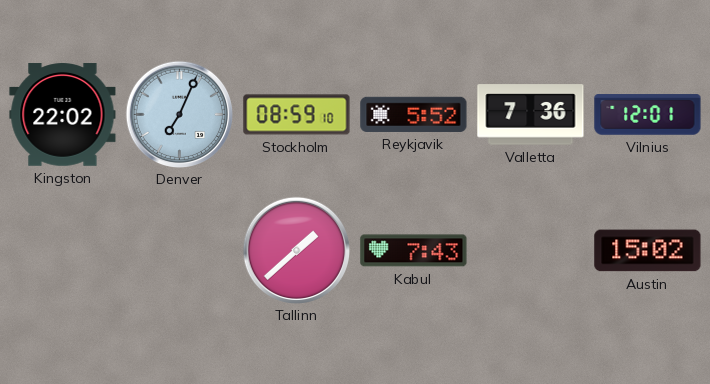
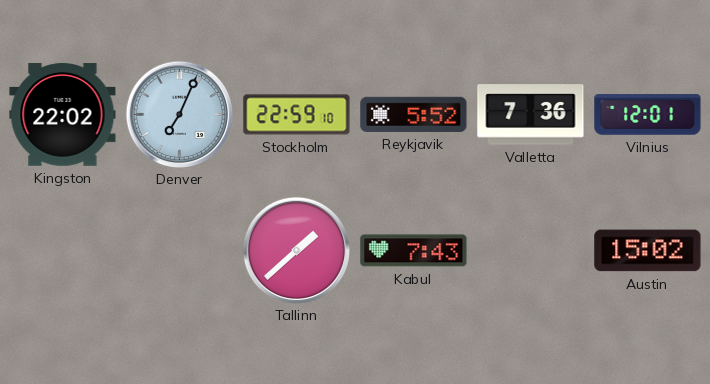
Stockholm: 08:59 -> 22:59 (297, 115)
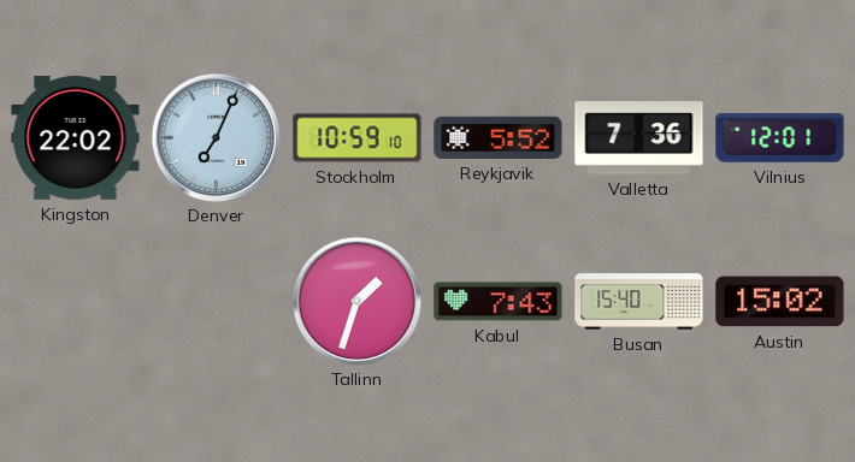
Stockholm: 22:59 -> 10:59 (358, 138)
Tallinn: 1:38 -> 1:33 (356, 301)
Busan: none -> 15:40 (639, 302)
